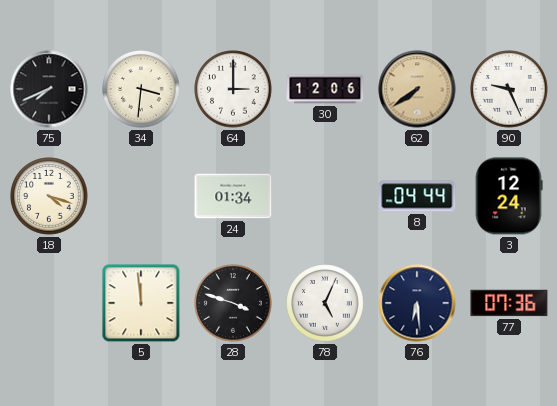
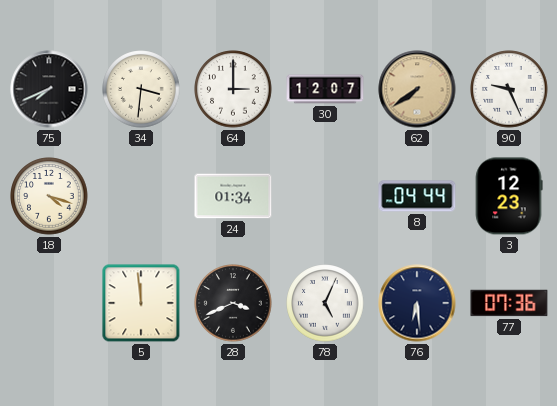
30: 12:06 -> 12:07 (325, 89)
3: 12:24 -> 12:23 (509, 196)
28: 3:48 -> 3:41 (233, 303)
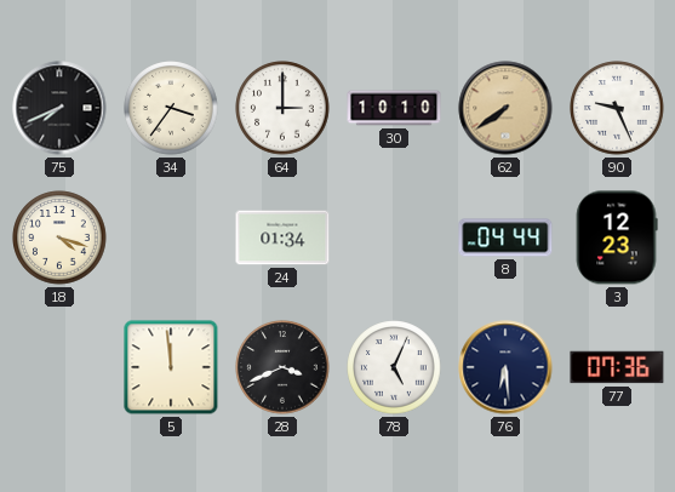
34: 3:31 -> 3:36 (171, 108)
30: 12:07 -> 10:10 (394, 108)
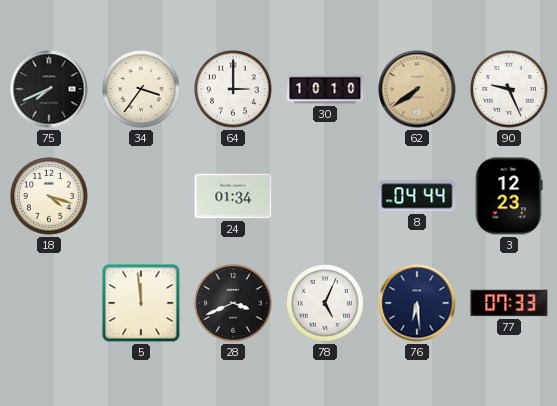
77: 07:36 -> 07:33 (509, 303)
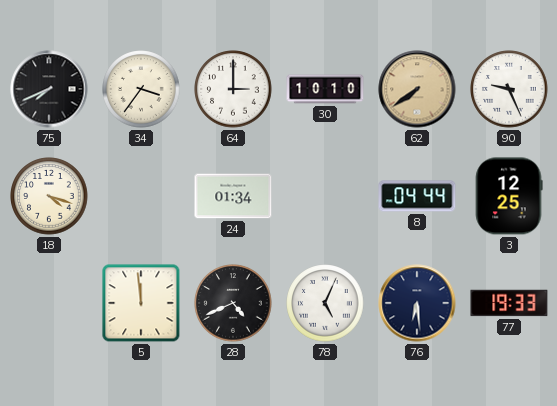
3: 12:23 -> 12:25 (509, 196)
28: 3:41 -> 4:41 (233, 303)
77: 07:33 -> 19:33 (509, 303)
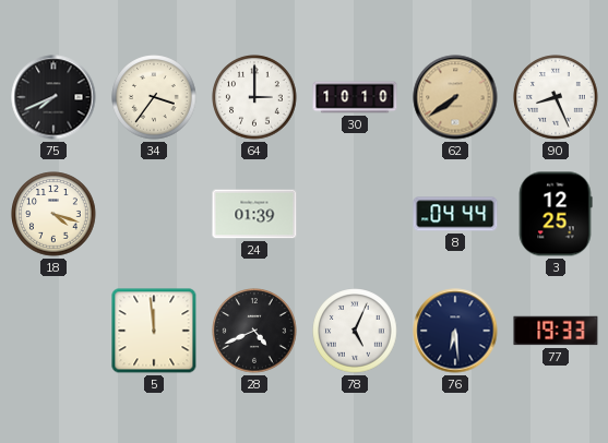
90: 9:26 -> 8:26 (556, 97)
24: 01:34 -> 01:39 (254, 214)
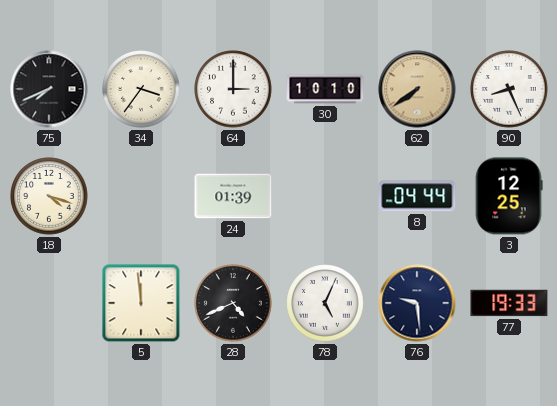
76: 6:29 -> 9:29 (417, 303)
